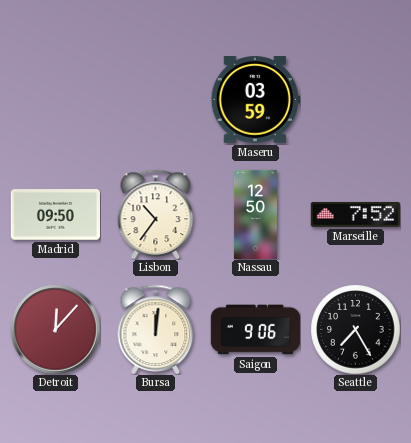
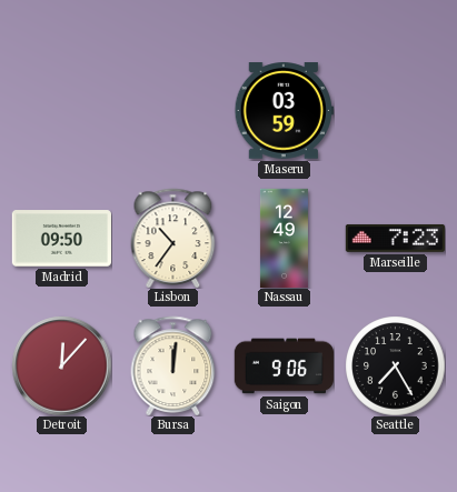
Nassau: 12:50 -> 12:49 (284, 238)
Marseille: 7:52 -> 7:23 (395, 238)
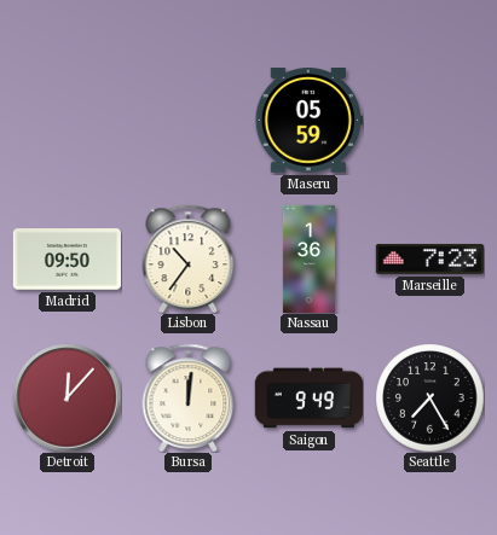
Maseru: 03:59 -> 05:59 (308, 121)
Nassau: 12:49 -> 1:36 (308, 258)
Saigon: 9:06 -> 9:49 (308, 399)
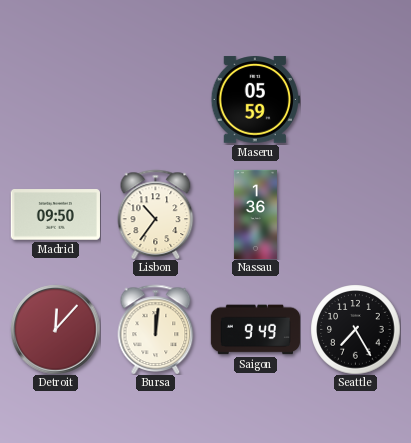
Marseille: 7:23 -> none (429, 258)
